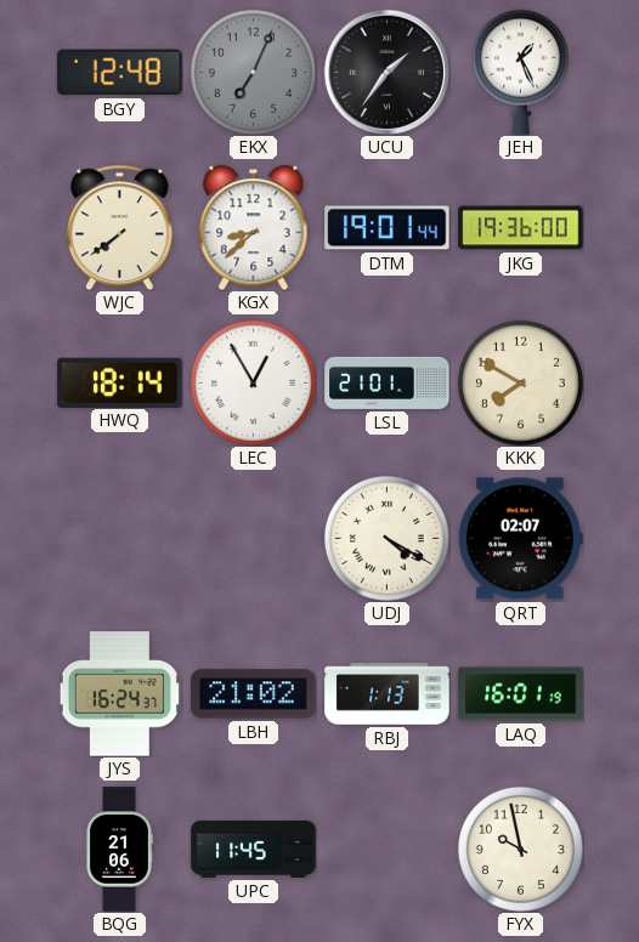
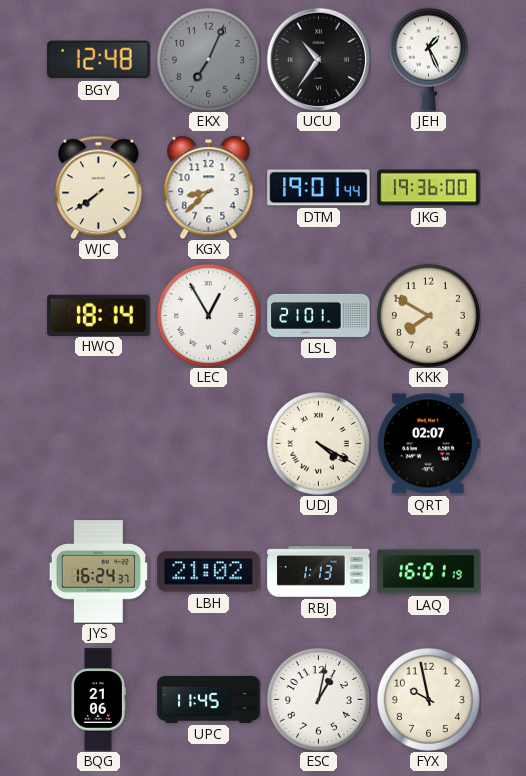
UCU: 1:36 -> 10:36 (318, 59)
ESC: none -> 1:02 (318, 699)
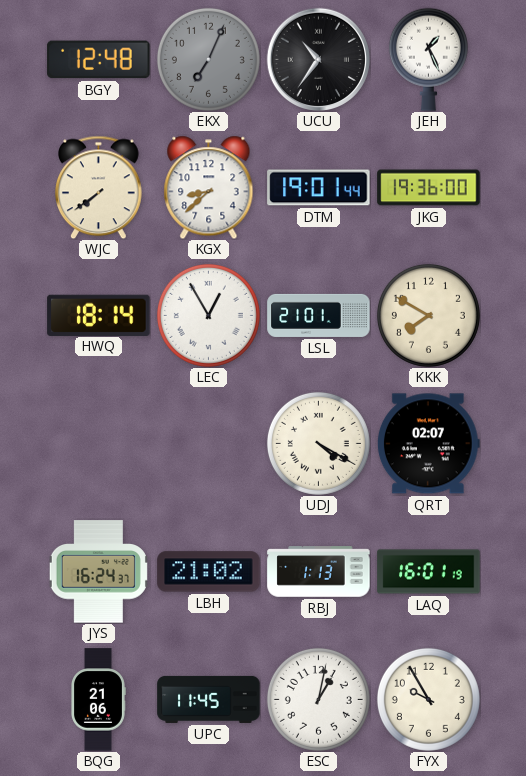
FYX: 9:58 -> 9:55 (428, 699)
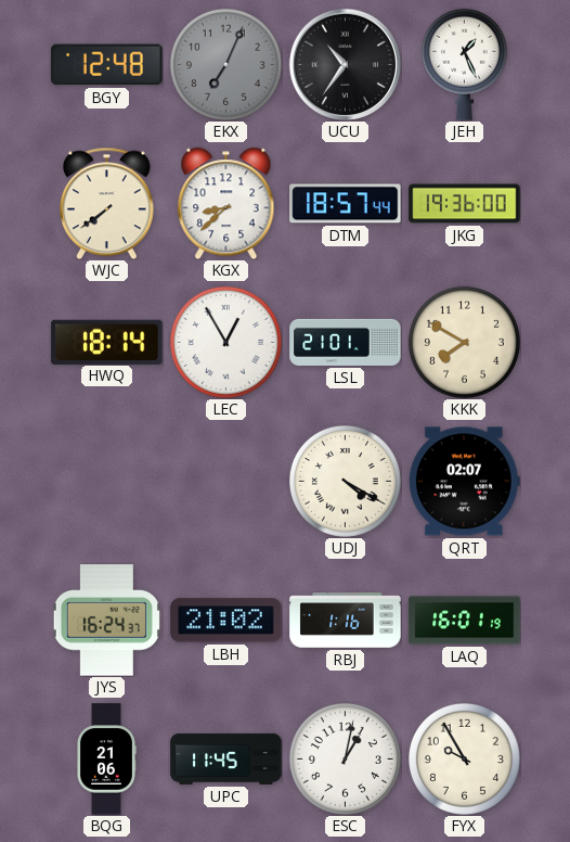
DTM: 19:01 -> 18:57 (346, 204)
RBJ: 1:13 -> 1:16 (346, 621)
